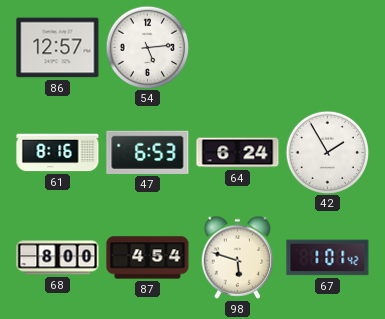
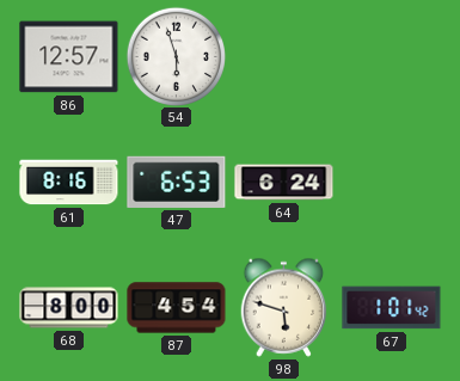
54: 5:14 -> 5:57 (176, 56)
42: 1:55 -> none (327, 152)
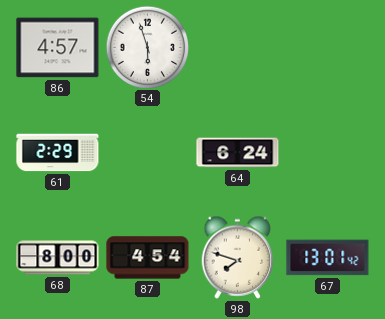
86: 12:57 -> 4:57 (58, 48)
61: 8:16 -> 2:29 (58, 153)
47: 6:53 -> none (177, 182)
98: 5:48 -> 7:48 (238, 257)
67: 1:01 -> 13:01 (328, 258)
